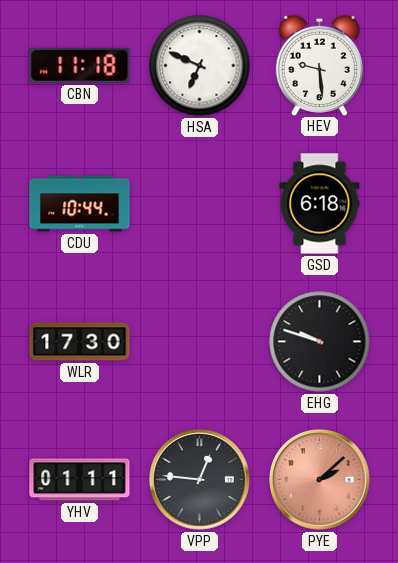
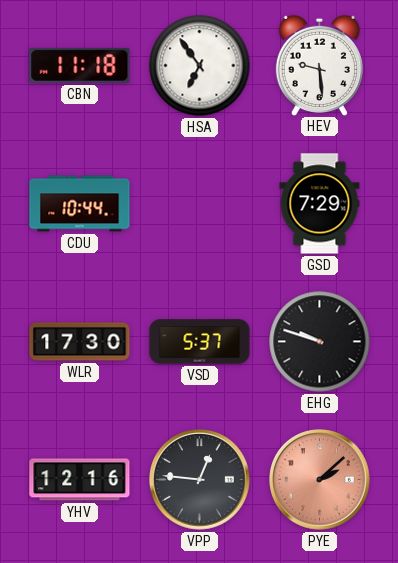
HSA: 6:49 -> 6:54 (200, 66)
GSD: 6:18 -> 7:29 (320, 204)
VSD: none -> 5:37 (200, 342)
YHV: 01:11 -> 12:16 (80, 480)
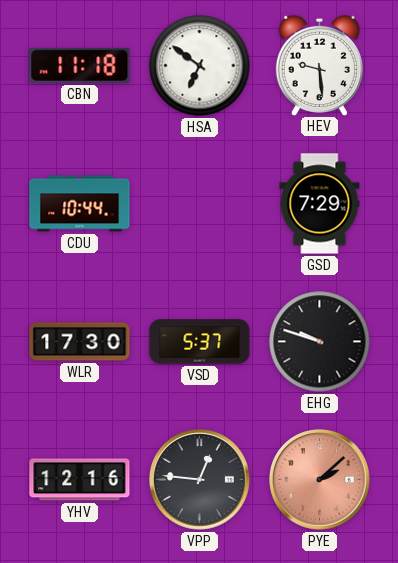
HSA: 6:54 -> 6:51 (200, 66)
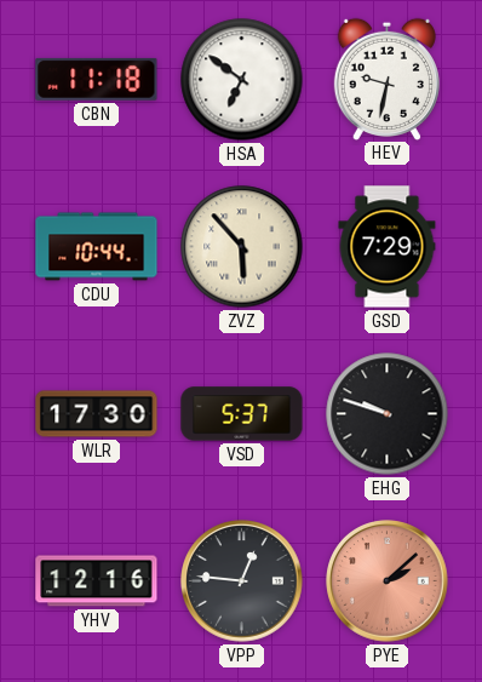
HEV: 9:29 -> 9:32 (386, 79)
ZVZ: none -> 5:53 (242, 247)
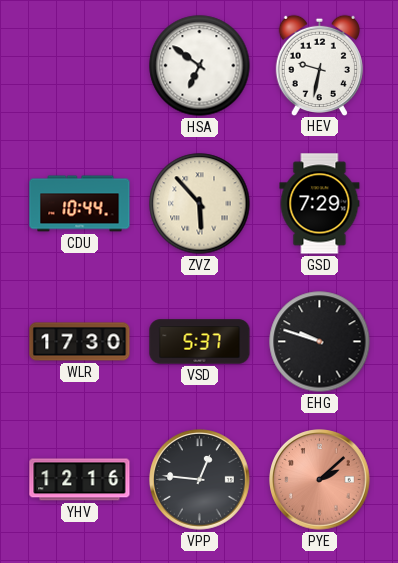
CBN: 11:18 -> none (97, 79)
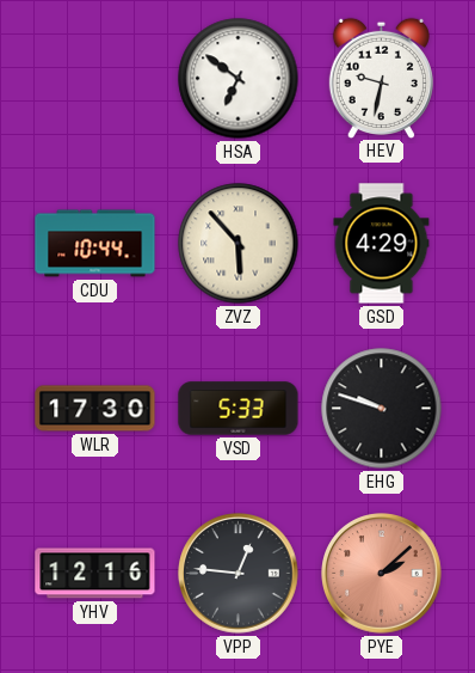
GSD: 7:29 -> 4:29 (382, 244)
VSD: 5:37 -> 5:33 (239, 409)
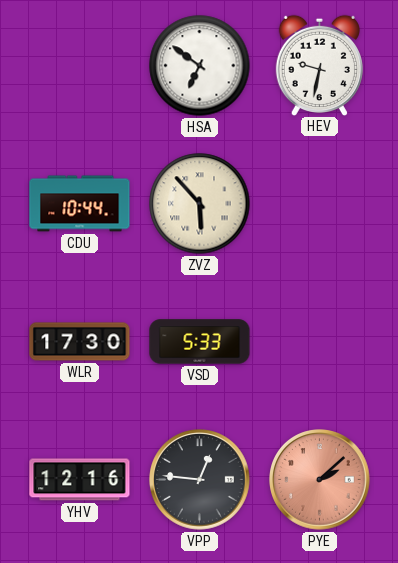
GSD: 4:29 -> none (382, 244)
EHG: 9:48 -> none (382, 409)
